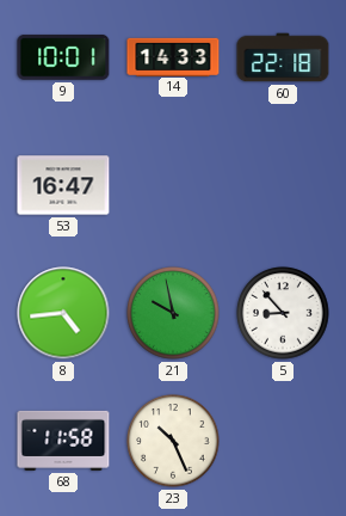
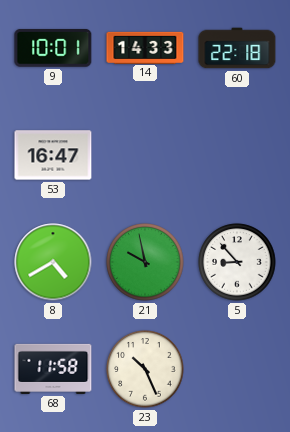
8: 4:44 -> 4:40 (53, 262)
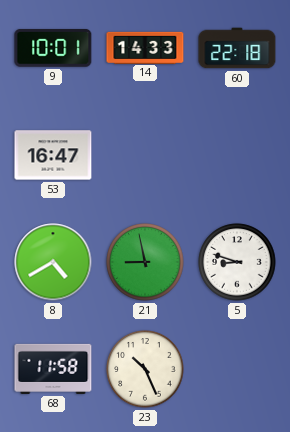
21: 9:58 -> 8:58 (145, 262)
5: 8:53 -> 8:48 (237, 262)
